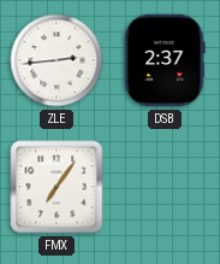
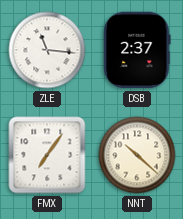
ZLE: 2:44 -> 11:16 (47, 50)
NNT: none -> 10:22 (137, 155)
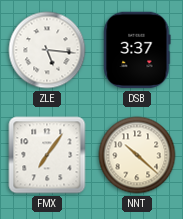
ZLE: 11:16 -> 5:16 (47, 50)
DSB: 2:37 -> 3:37 (137, 50)
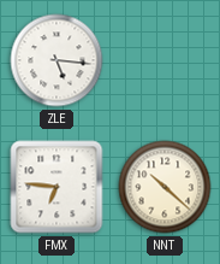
DSB: 3:37 -> none (137, 50)
FMX: 7:06 -> 6:46 (57, 187)
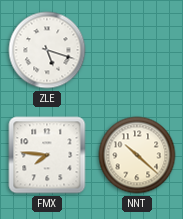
ZLE: 5:16 -> 5:18 (47, 50)
FMX: 6:46 -> 7:46 (47, 155)
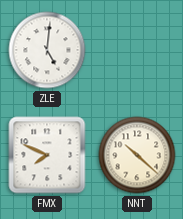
ZLE: 5:18 -> 5:01 (47, 50)
FMX: 7:46 -> 7:49 (47, 155)
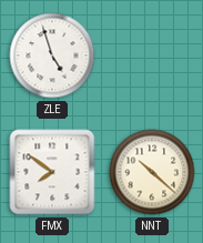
ZLE: 5:01 -> 4:57 (52, 55)
FMX: 7:49 -> 7:51 (52, 172)
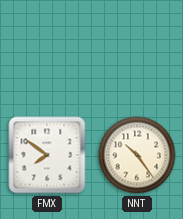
ZLE: 4:57 -> none (52, 55)
NNT: 10:22 -> 10:24 (137, 155)
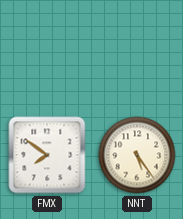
NNT: 10:24 -> 5:24 (137, 155)
